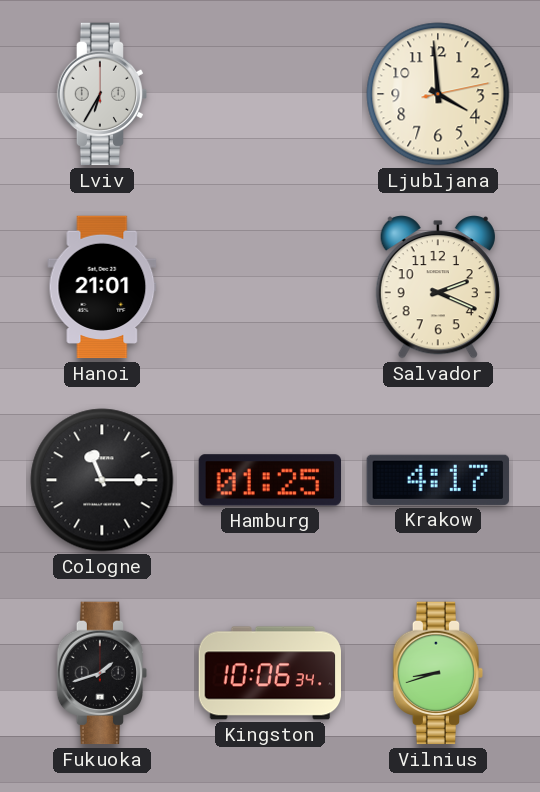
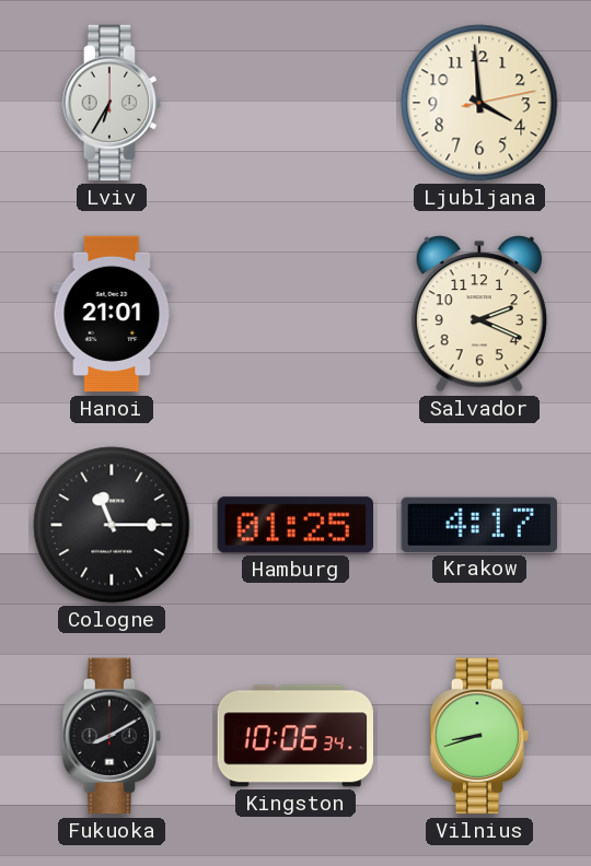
Fukuoka: 1:42 -> 8:10 (112, 736)
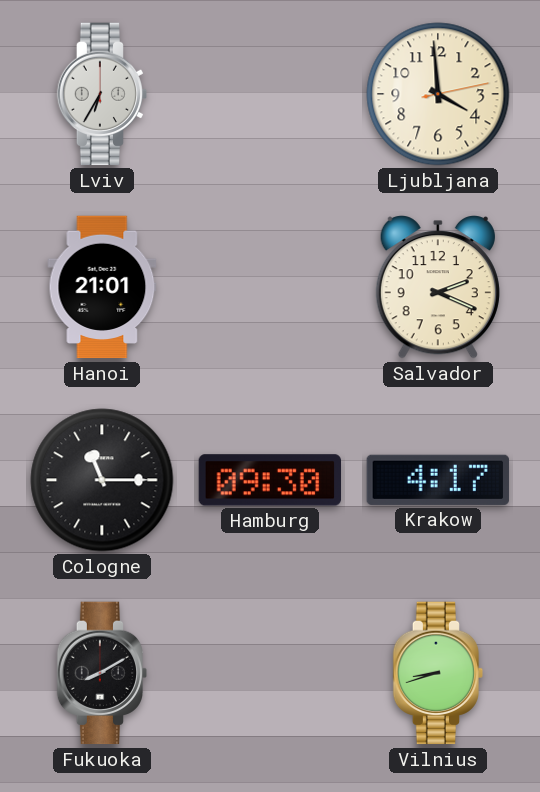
Hamburg: 01:25 -> 09:30 (269, 480)
Kingston: 10:06 -> none (294, 736)
